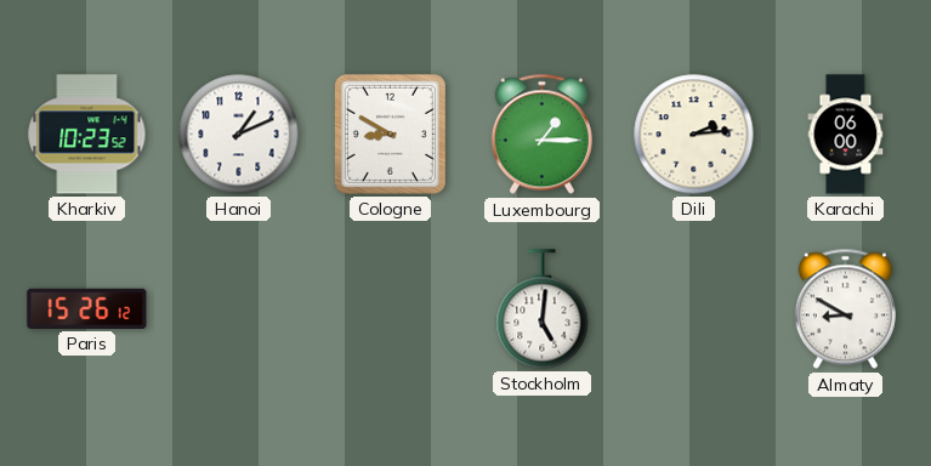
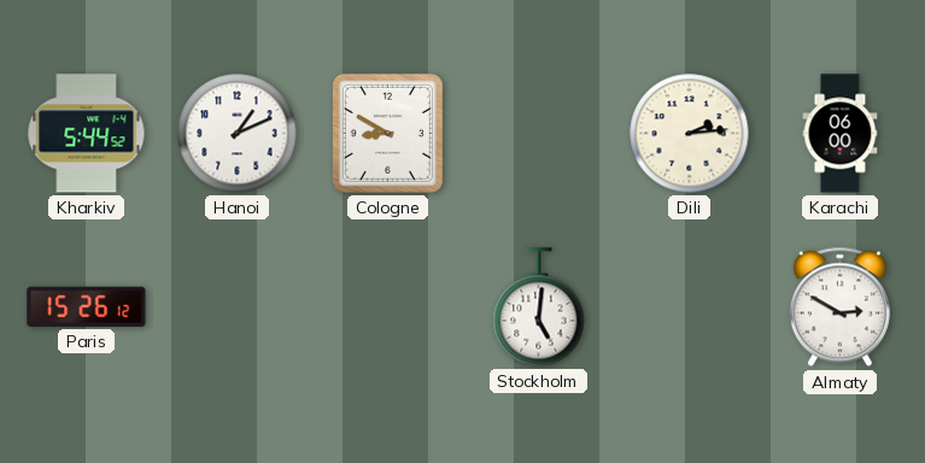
Kharkiv: 10:23 -> 5:44 (87, 134)
Luxembourg: 1:15 -> none (541, 135)
Almaty: 8:50 -> 2:50 (839, 307)
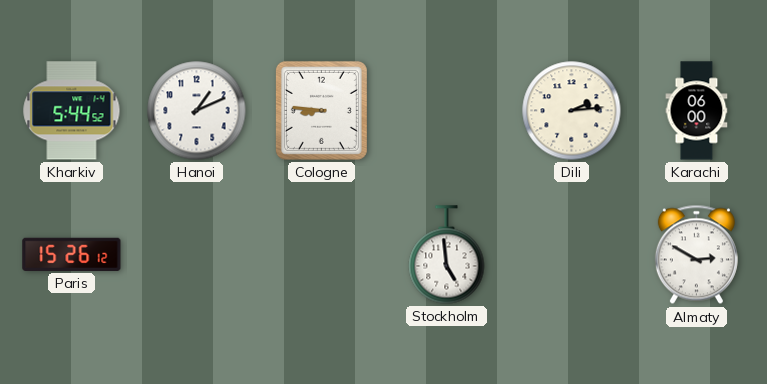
Cologne: 8:50 -> 8:46 (321, 110)
Stockholm: 5:01 -> 4:59 (447, 255)
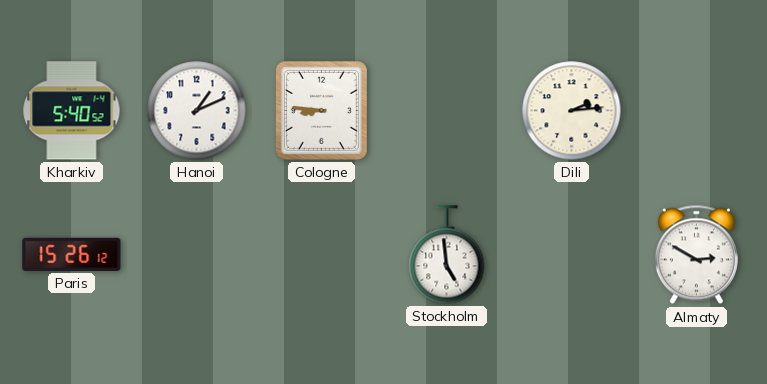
Kharkiv: 5:44 -> 5:40 (72, 111)
Karachi: 06:00 -> none (697, 111)
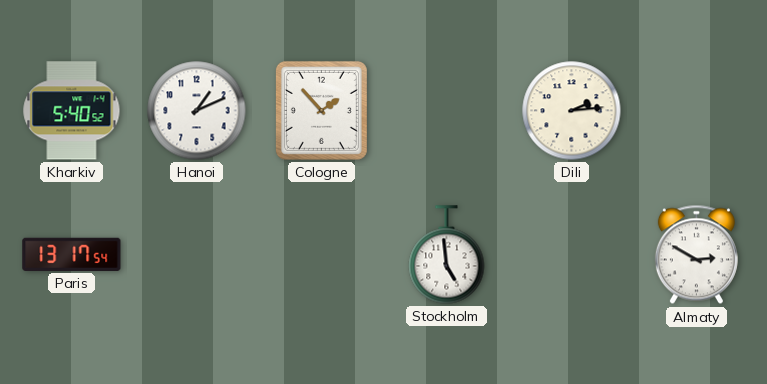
Cologne: 8:46 -> 1:53 (321, 110)
Paris: 15:26 -> 13:17 (72, 254)
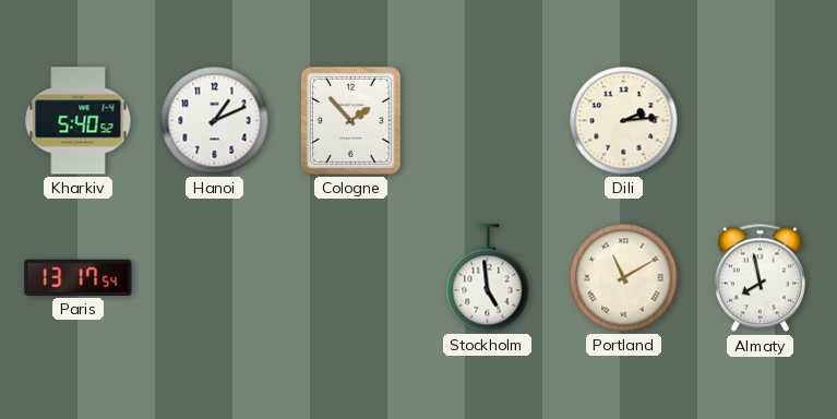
Portland: none -> 11:10 (624, 278)
Almaty: 2:50 -> 7:58 (760, 278)
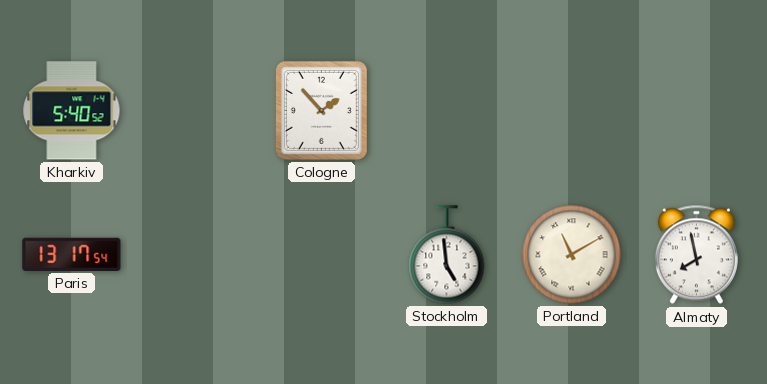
Hanoi: 1:11 -> none (215, 121)
Dili: 2:14 -> none (624, 121)
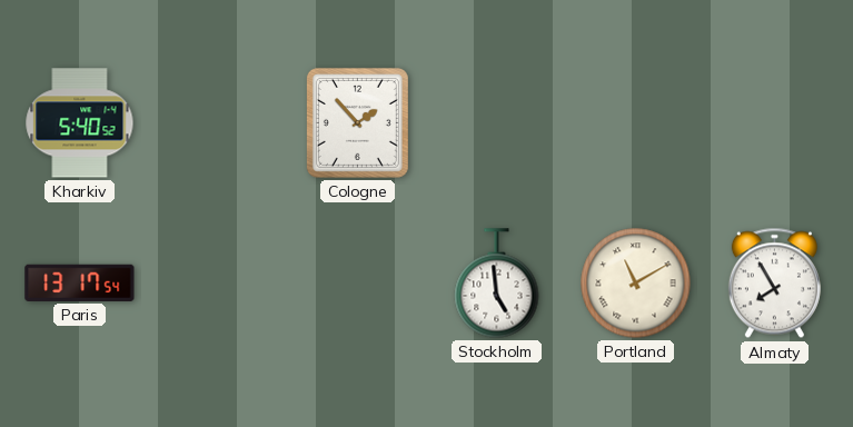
Almaty: 7:58 -> 7:55 (774, 284)
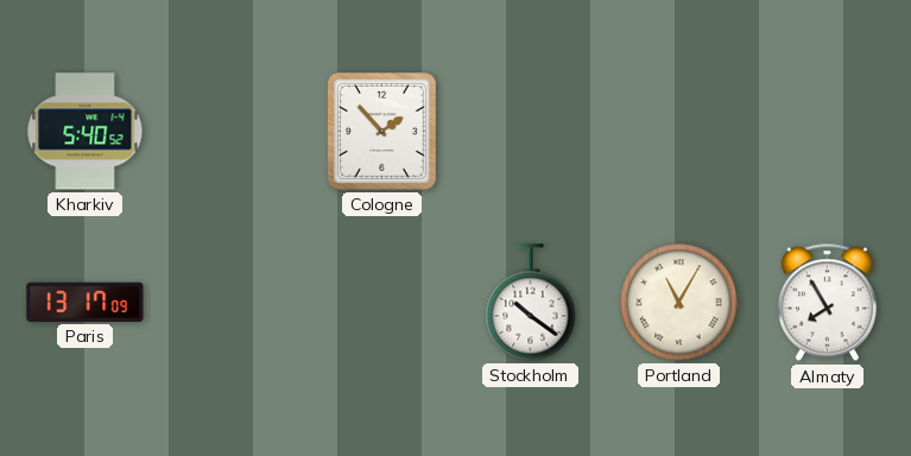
Paris: 13:17:54 -> 13:17:09 (86, 302)
Stockholm: 4:59 -> 10:21 (531, 303)
Portland: 11:10 -> 11:05 (679, 303)
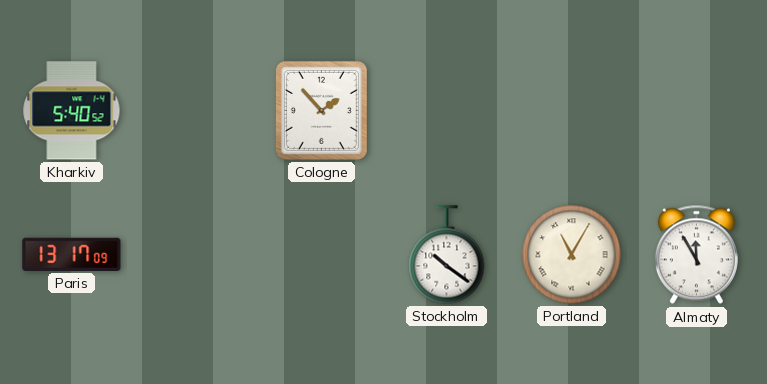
Almaty: 7:55 -> 11:55 (696, 255)
